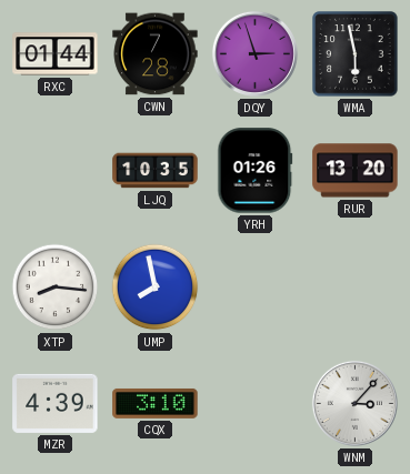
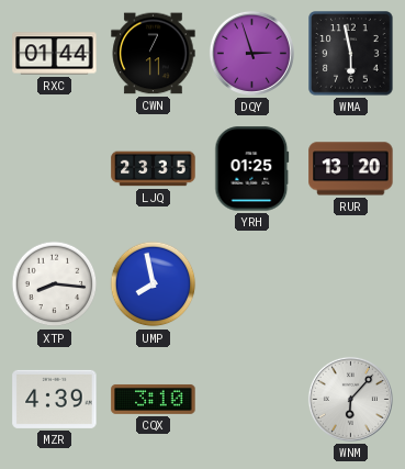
CWN: 7:28 -> 7:11 (154, 54)
LJQ: 10:35 -> 23:35 (154, 169)
YRH: 01:26 -> 01:25 (252, 169)
WNM: 3:07 -> 6:07 (350, 399)
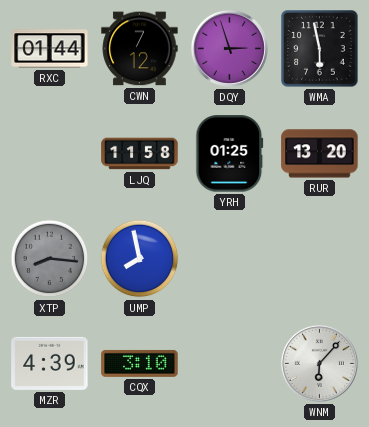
CWN: 7:11 -> 7:12 (140, 49)
LJQ: 23:35 -> 11:58 (140, 154)
XTP dial: white -> grey (50, 259)
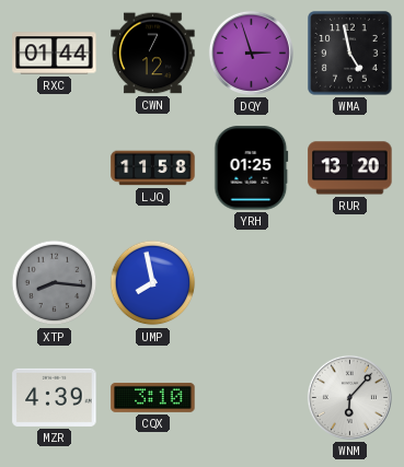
WMA: 5:58 -> 4:58 (350, 54)
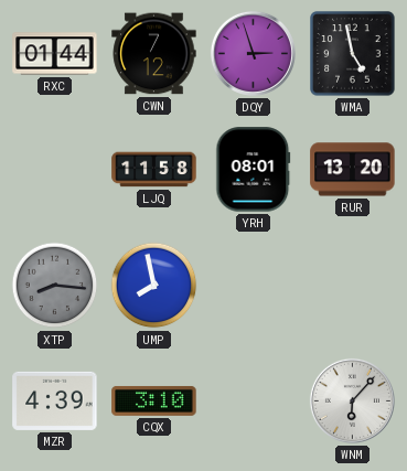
YRH: 01:25 -> 08:01 (254, 170)
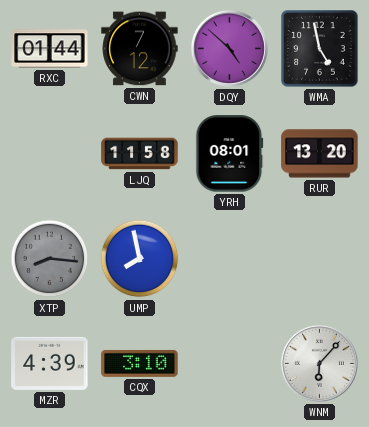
DQY: 2:57 -> 4:52 (229, 48)
